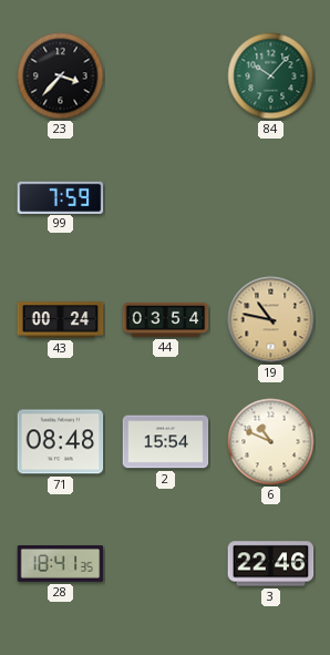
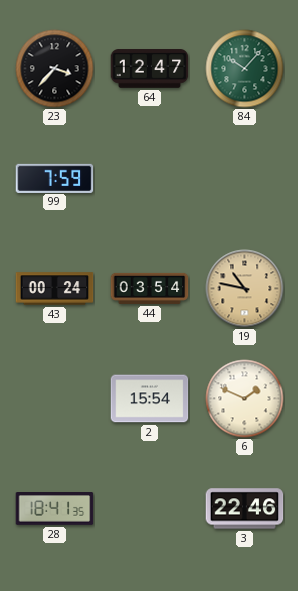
64: none -> 12:47 (150, 69)
71: 08:48 -> none (61, 442)
6: 10:49 -> 1:49 (245, 399)
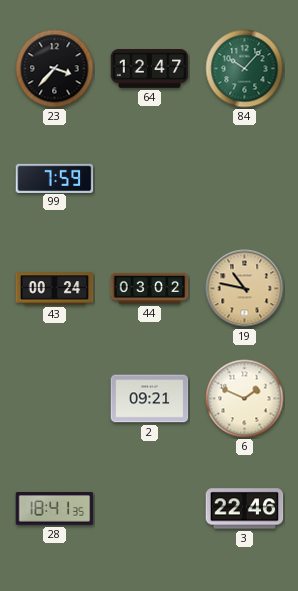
44: 03:54 -> 03:02 (150, 288)
2: 15:54 -> 09:21 (150, 399)
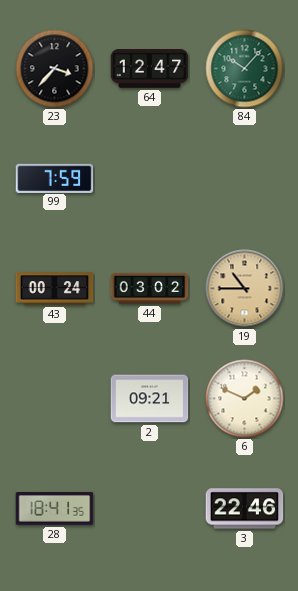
19: 10:47 -> 10:45 (245, 289)
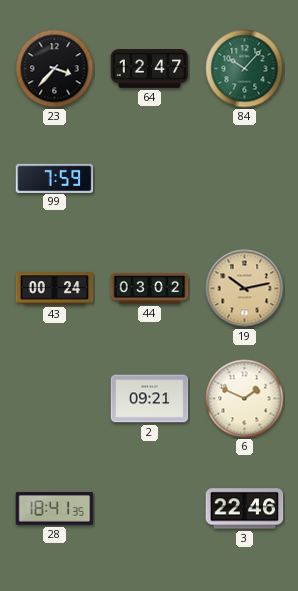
19: 10:45 -> 10:13 (245, 289)
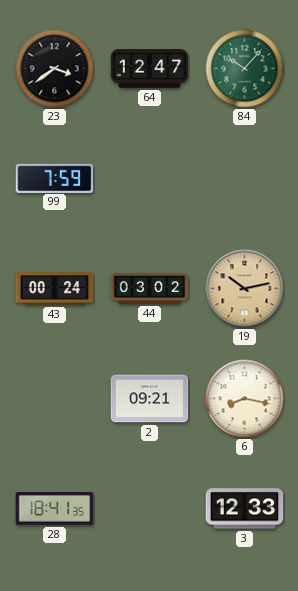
23: 3:37 -> 3:39 (55, 69)
6: 1:49 -> 8:17 (245, 399)
3: 22:46 -> 12:33 (245, 509)
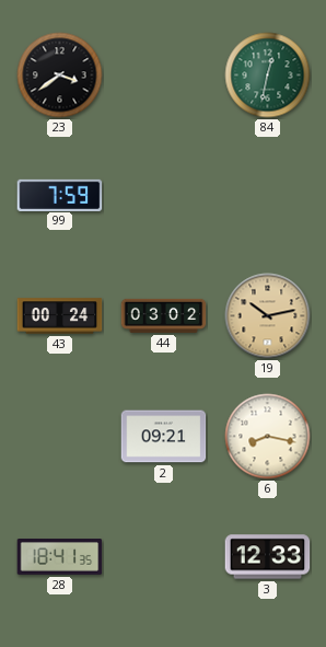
64: 12:47 -> none (150, 69)
84: 10:07 -> 12:32 (268, 76)
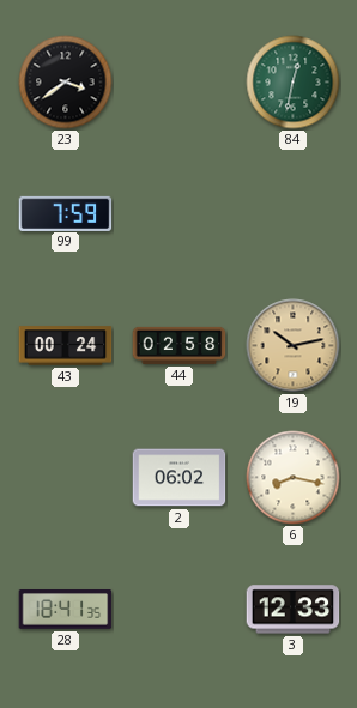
44: 03:02 -> 02:58 (180, 345)
2: 09:21 -> 06:02 (180, 478)
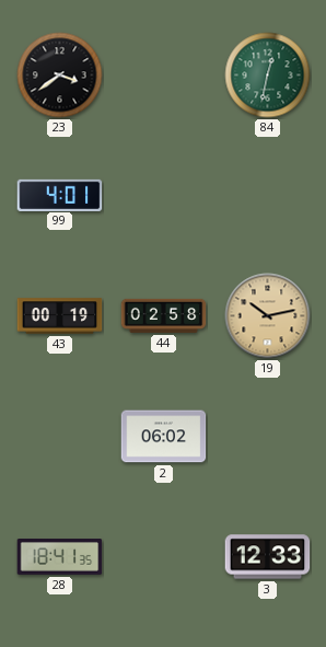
99: 7:59 -> 4:01 (60, 195)
43: 00:24 -> 00:19 (60, 316)
6: 8:17 -> none (294, 478)
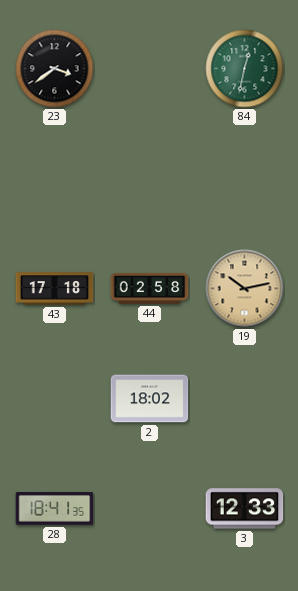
99: 4:01 -> none (60, 195)
43: 00:19 -> 17:18 (55, 289)
2: 06:02 -> 18:02 (150, 399)
